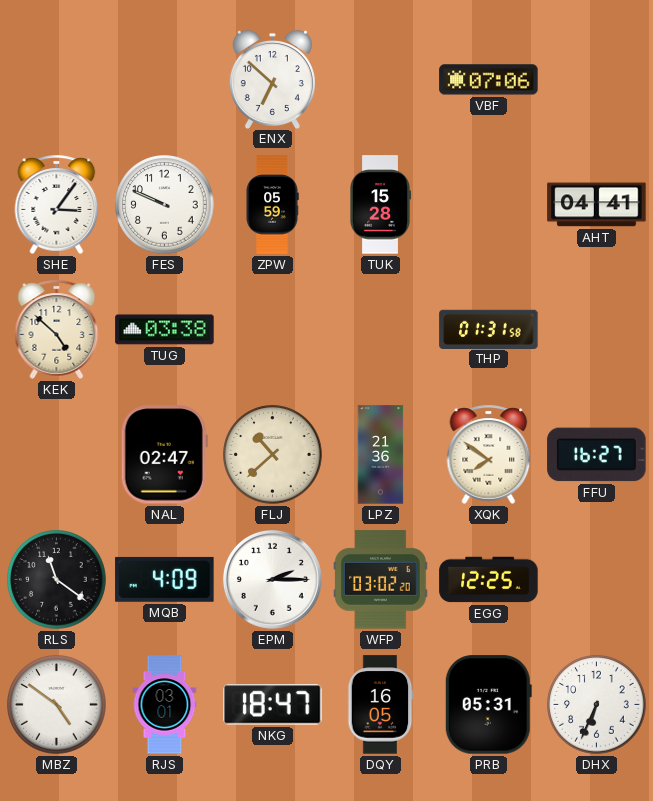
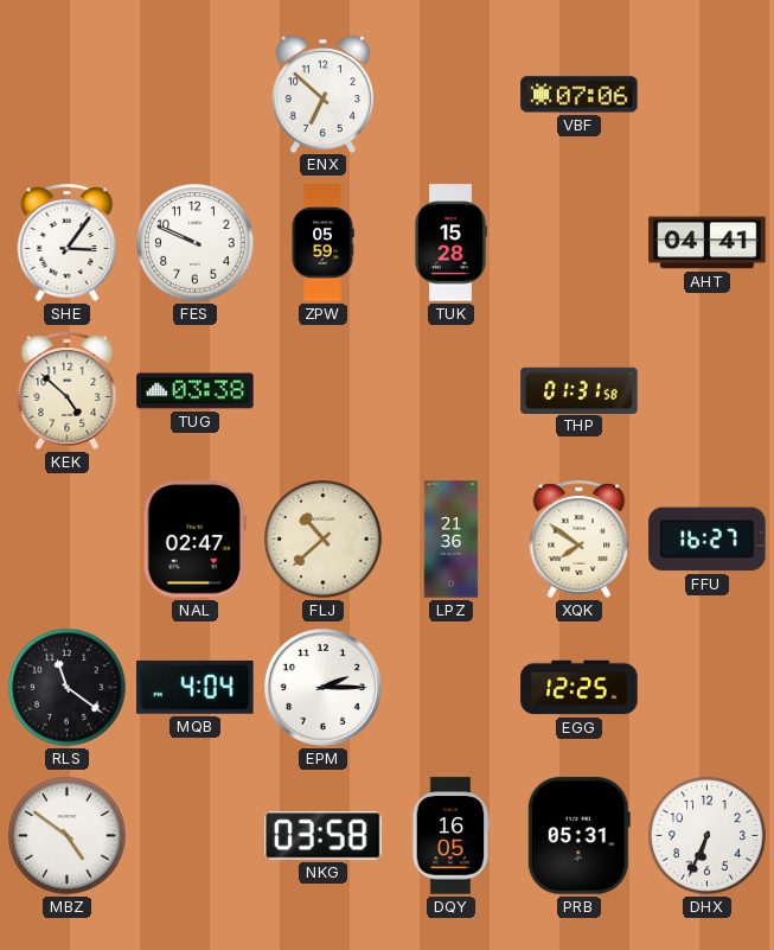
MQB: 4:09 -> 4:04 (196, 687)
WFP: 03:02 -> none (381, 580)
RJS: 03:01 -> none (165, 705)
NKG: 18:47 -> 03:58 (324, 836)
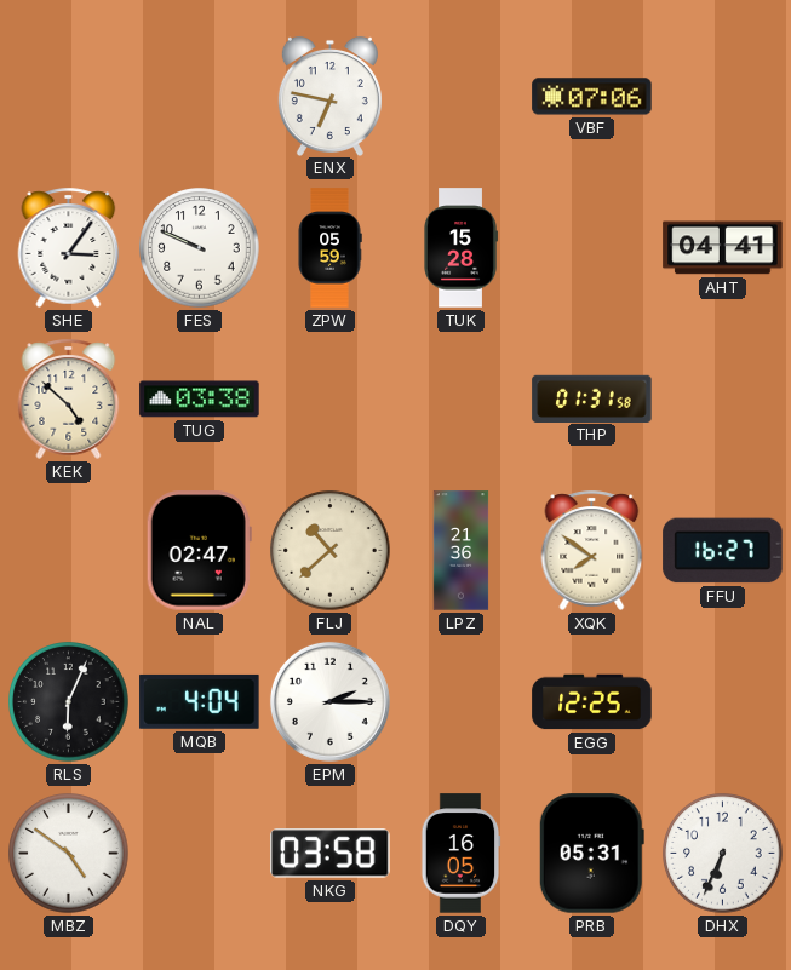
ENX: 6:52 -> 6:47 (329, 96)
RLS: 11:21 -> 6:04 (69, 702)
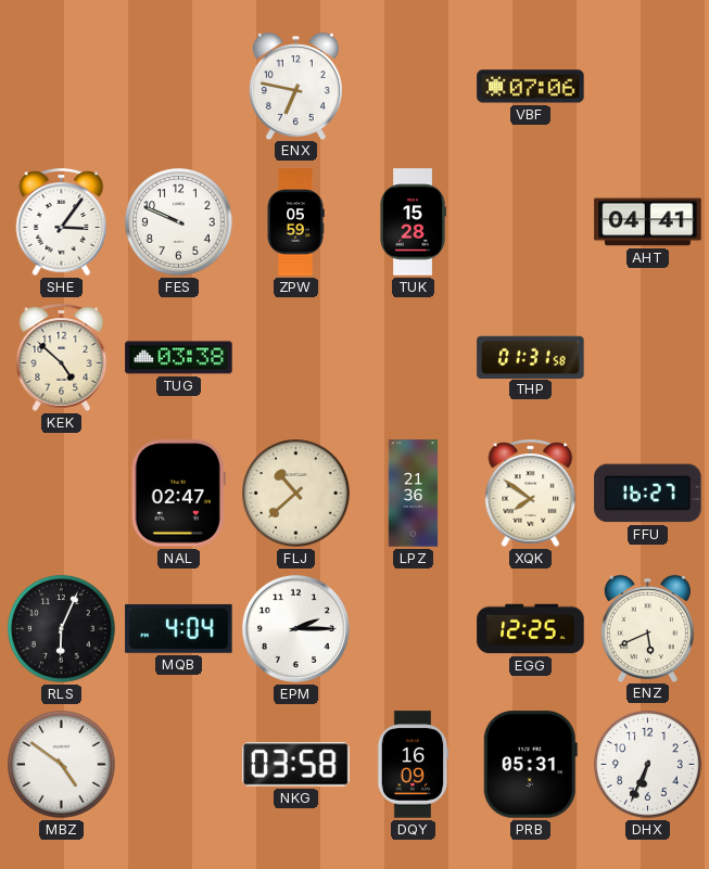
ENZ: none -> 5:41 (647, 628)
DQY: 16:05 -> 16:09 (413, 765)
